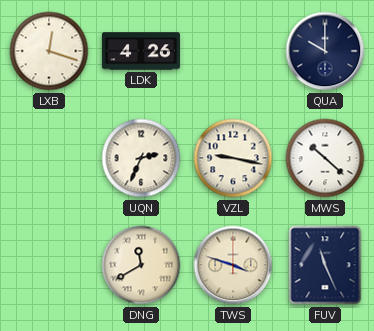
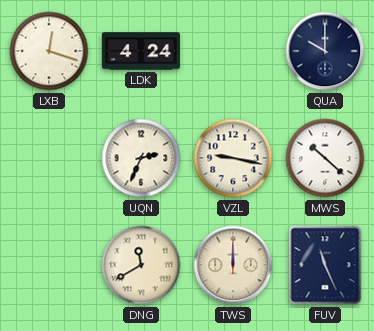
LDK: 4:26 -> 4:24 (141, 51)
TWS: 3:48 -> 12:00 (233, 265)
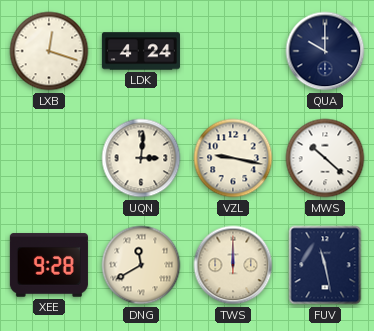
UQN: 2:34 -> 3:01 (141, 158)
XEE: none -> 9:28 (49, 265)
FUV: 11:26 -> 11:28 (325, 265)
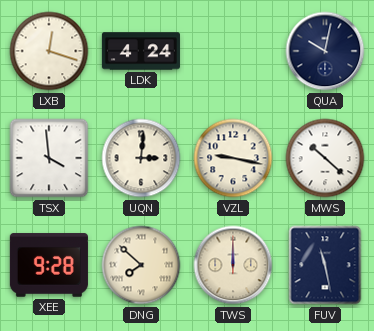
QUA: 10:00 -> 10:02 (325, 51)
TSX: none -> 3:59 (49, 158)
DNG: 11:40 -> 7:52 (141, 265)
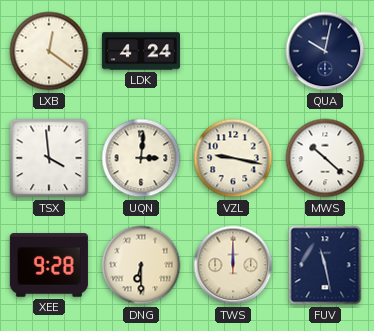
LXB: 12:18 -> 12:21 (49, 51)
DNG: 7:52 -> 6:30 (141, 265)
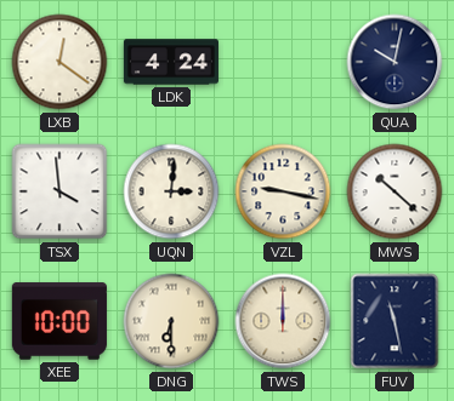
XEE: 9:28 -> 10:00 (59, 321)
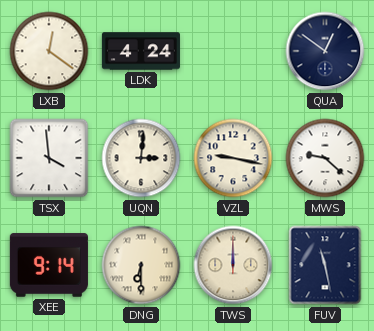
QUA: 10:02 -> 12:51 (325, 51)
MWS: 10:22 -> 9:22 (325, 158)
XEE: 10:00 -> 9:14 (49, 265)
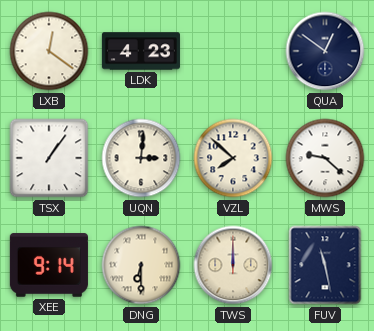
LDK: 4:24 -> 4:23 (141, 51)
TSX: 3:59 -> 1:06 (49, 158)
VZL: 9:17 -> 7:52 (233, 158)
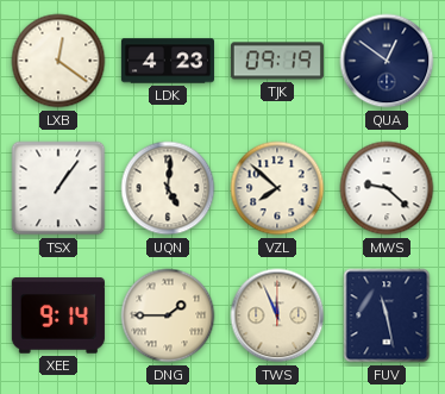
TJK: none -> 09:19 (277, 61)
UQN: 3:01 -> 5:01 (168, 188)
DNG: 6:30 -> 1:45 (168, 315)
TWS: 12:00 -> 11:56 (277, 315)
